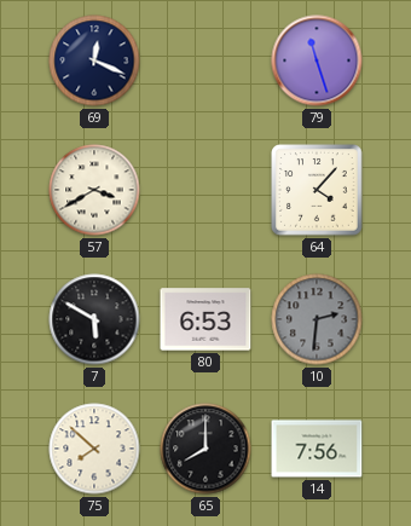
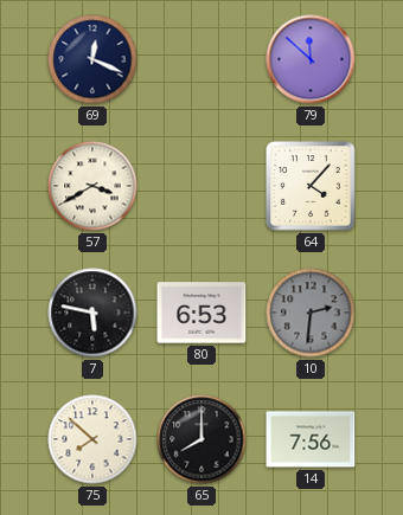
79: 11:27 -> 11:52 (311, 59)
7: 5:50 -> 5:47 (92, 313)
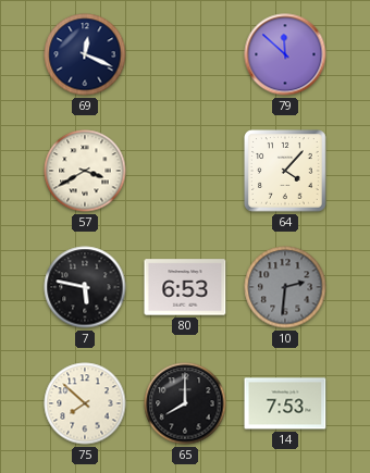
14: 7:56 -> 7:53 (285, 403)
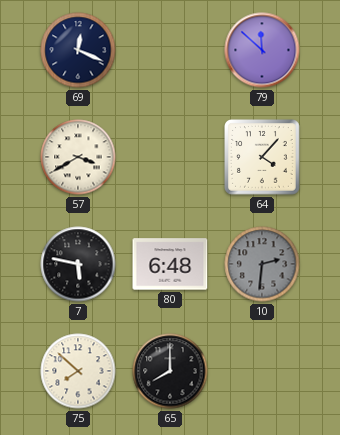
80: 6:53 -> 6:48 (170, 264)
14: 7:53 -> none (285, 403)
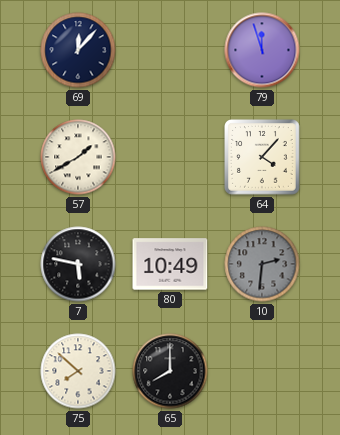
69: 12:19 -> 12:07 (78, 50)
79: 11:52 -> 11:57 (262, 50)
57: 3:40 -> 1:40 (78, 157)
80: 6:48 -> 10:49 (170, 264)
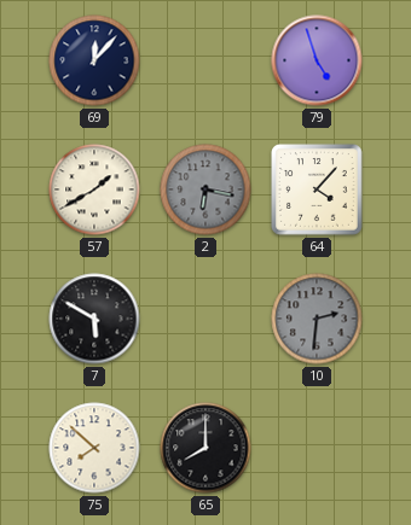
79: 11:57 -> 4:57 (317, 60)
2: none -> 6:17 (205, 189)
7: 5:47 -> 5:50 (94, 319)
80: 10:49 -> none (170, 264)
